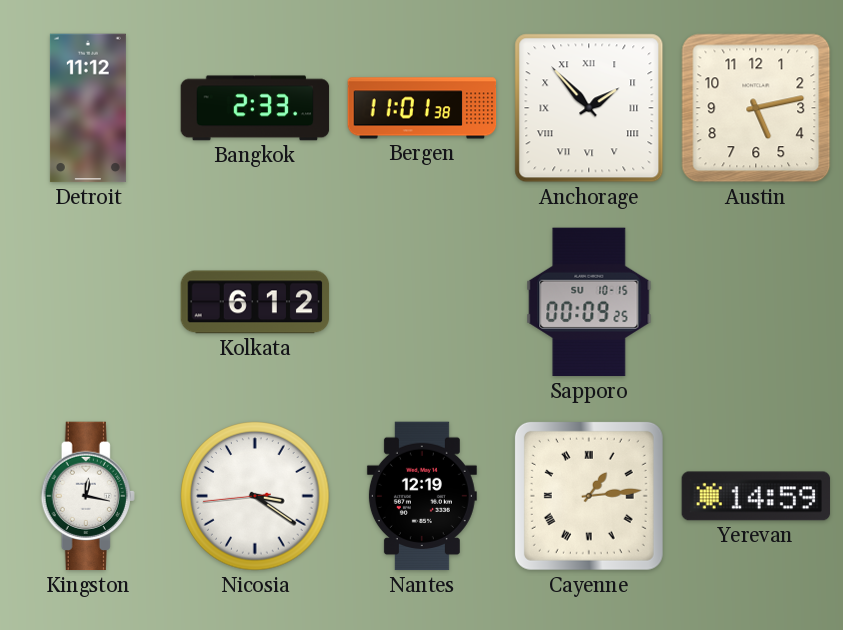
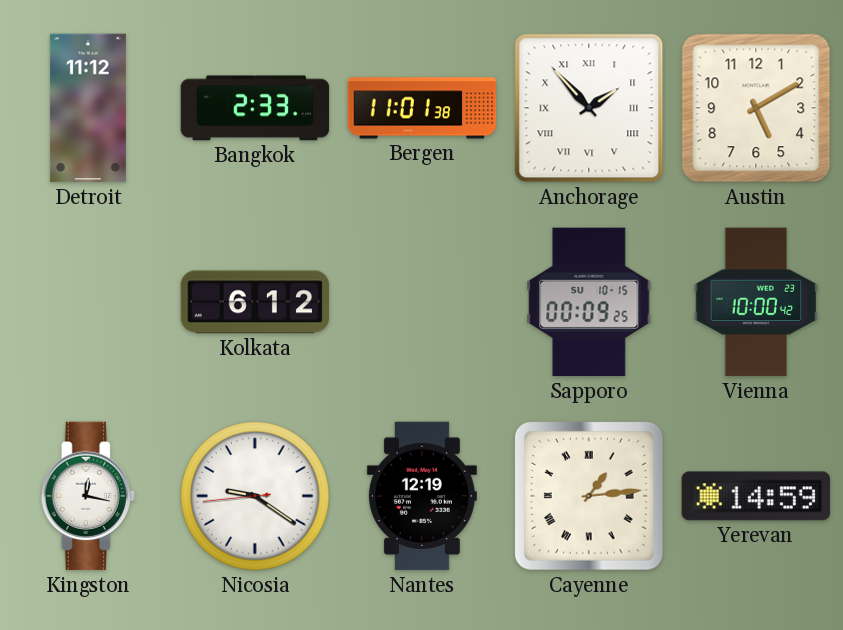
Austin: 5:13 -> 5:10 (756, 108)
Vienna: none -> 10:00 (756, 302)
Nicosia: 3:20 -> 9:20 (255, 496)
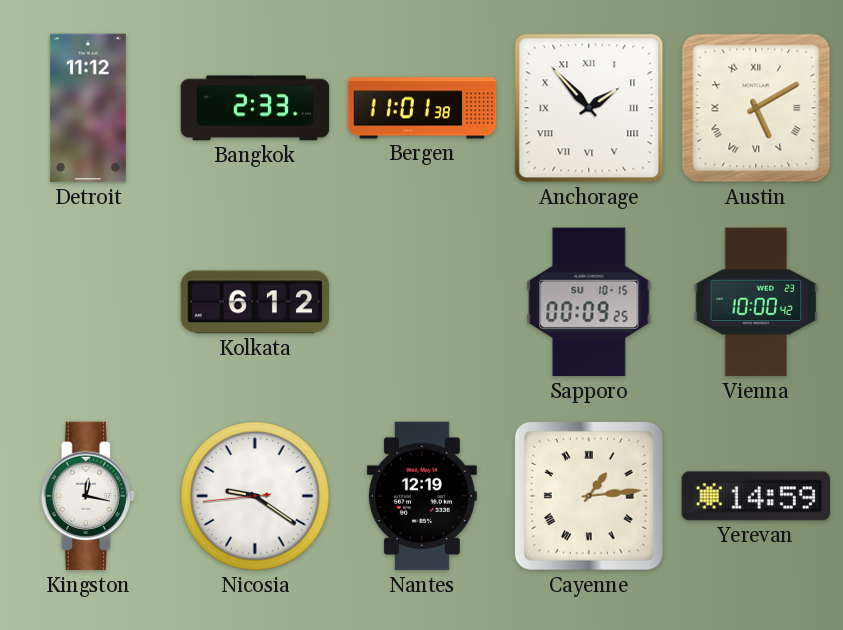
Austin numerals: Arabic -> Roman (756, 108)
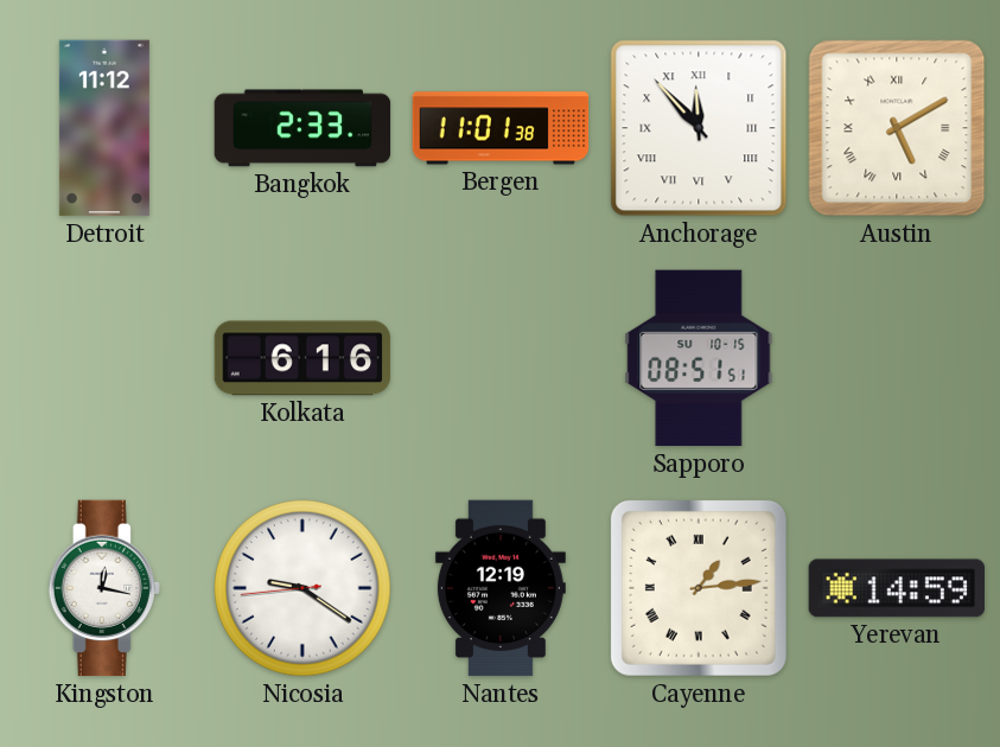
Anchorage: 1:53 -> 11:53 (699, 128)
Kolkata: 6:12 -> 6:16 (302, 358)
Sapporo: 00:09 -> 08:51 (699, 358)
Vienna: 10:00 -> none (756, 302)
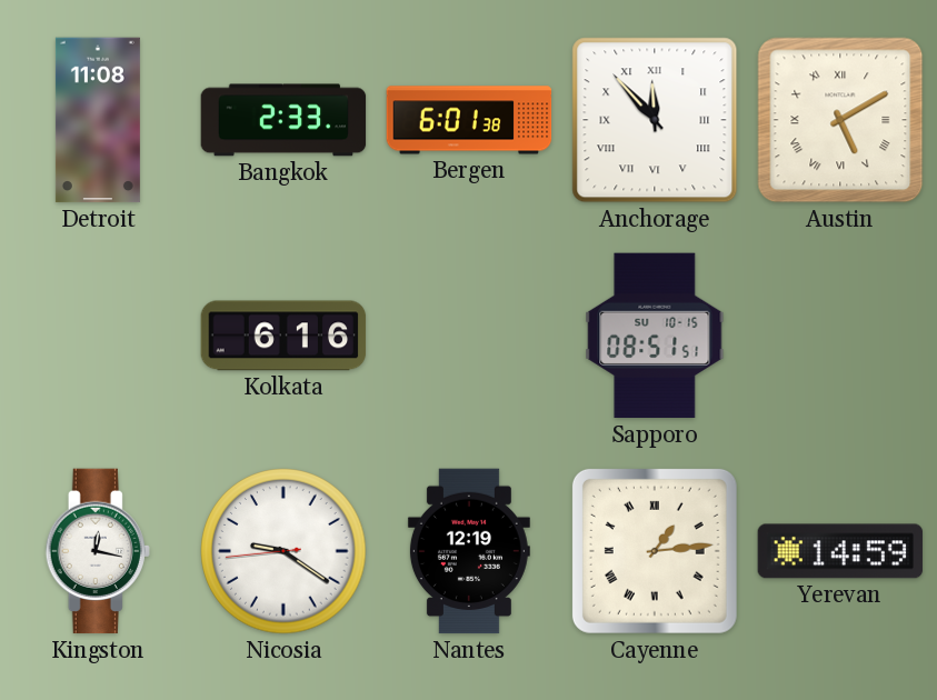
Detroit: 11:12 -> 11:08 (98, 120)
Bergen: 11:01 -> 6:01 (469, 120)
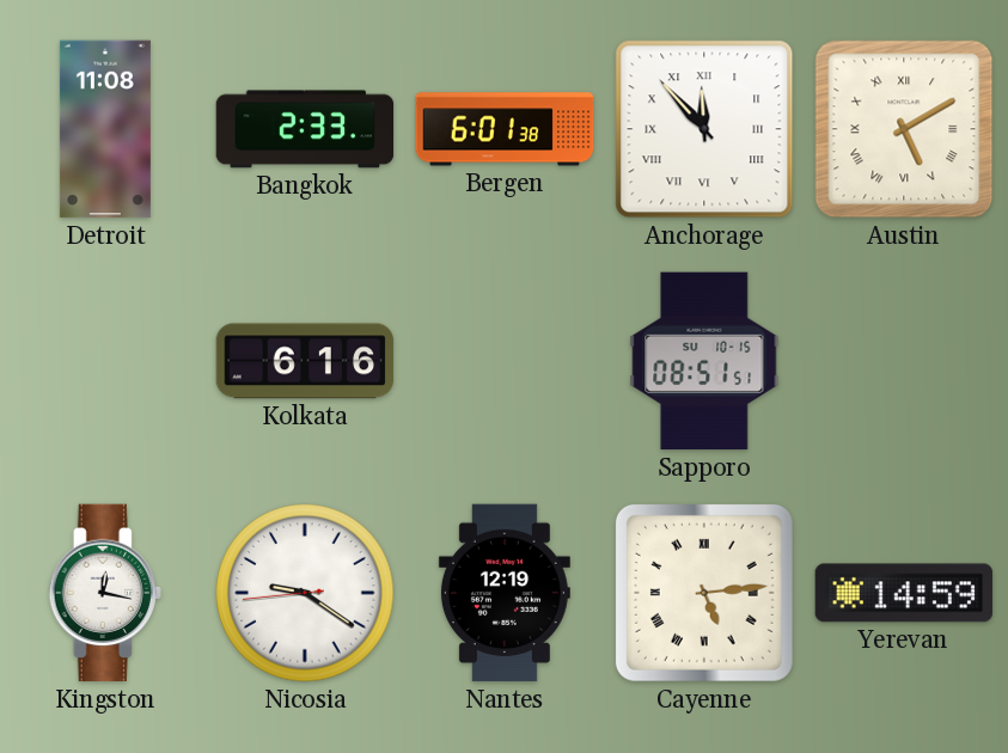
Cayenne: 1:14 -> 5:14 (704, 593)
